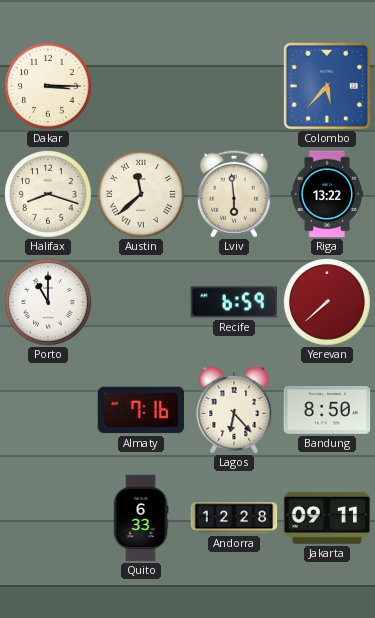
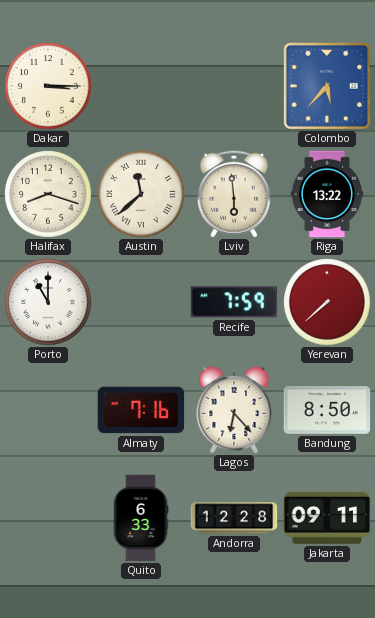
Recife: 6:59 -> 7:59 (234, 302)
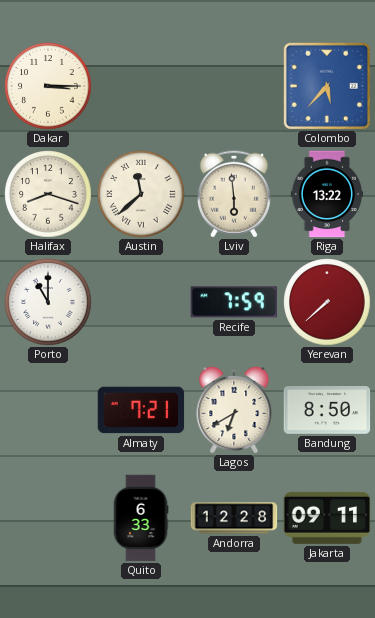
Almaty: 7:16 -> 7:21 (141, 410)
Lagos: 6:23 -> 6:40 (234, 409)
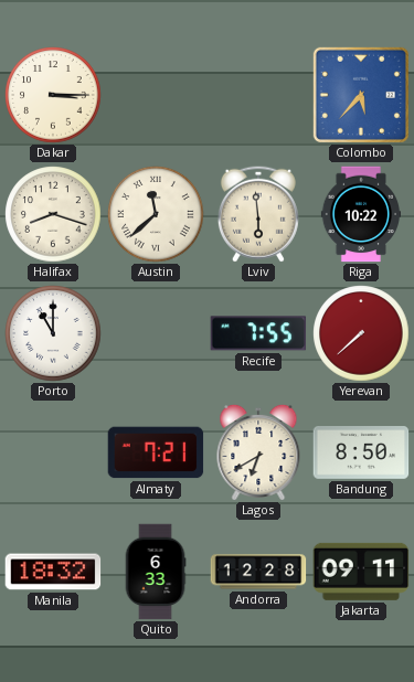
Riga: 13:22 -> 10:22 (360, 214)
Recife: 7:59 -> 7:55 (258, 333)
Manila: none -> 18:32 (53, 572)
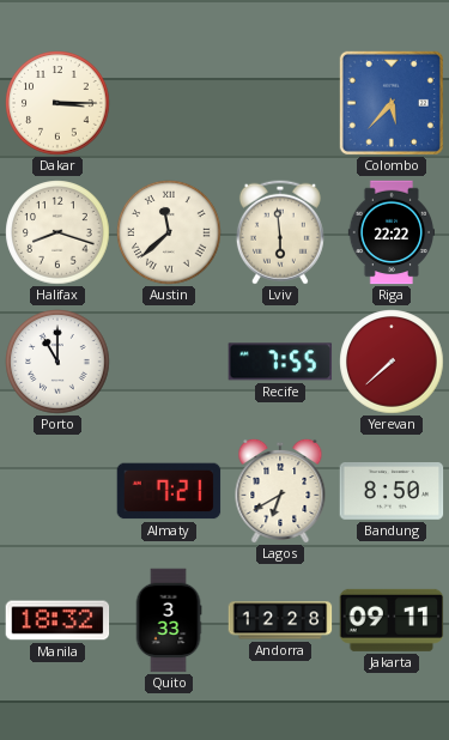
Riga: 10:22 -> 22:22 (390, 232)
Quito: 6:33 -> 3:33 (169, 620)
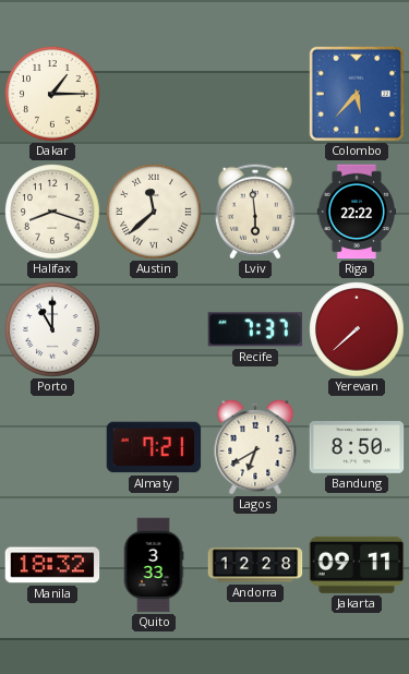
Dakar: 3:15 -> 1:15 (52, 94)
Recife: 7:55 -> 7:37 (255, 329)
